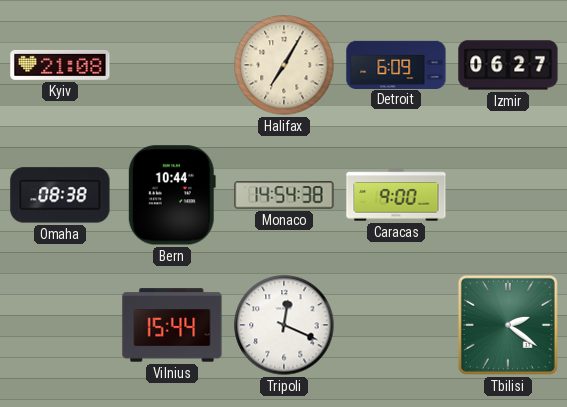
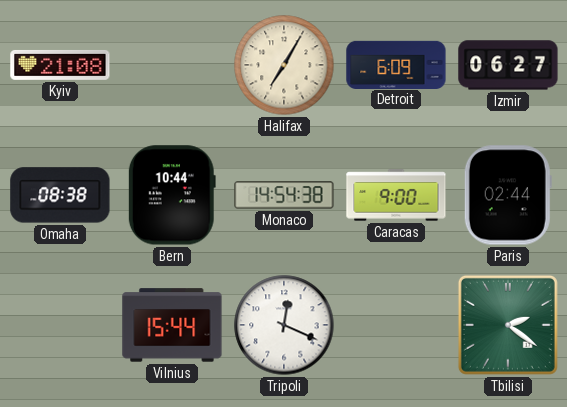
Paris: none -> 02:44 (508, 195)
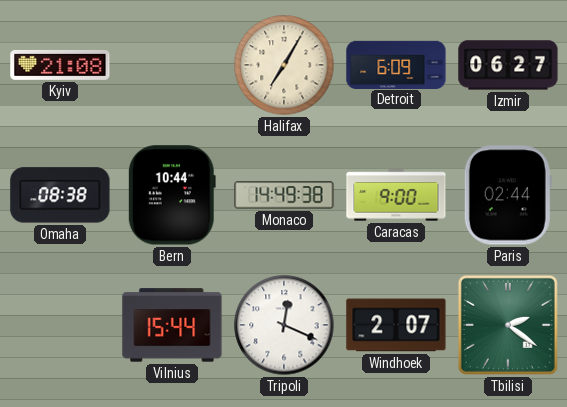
Monaco: 14:54 -> 14:49 (284, 195)
Windhoek: none -> 2:07 (396, 325)
